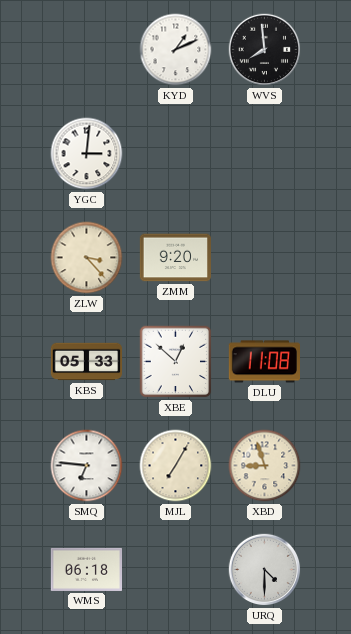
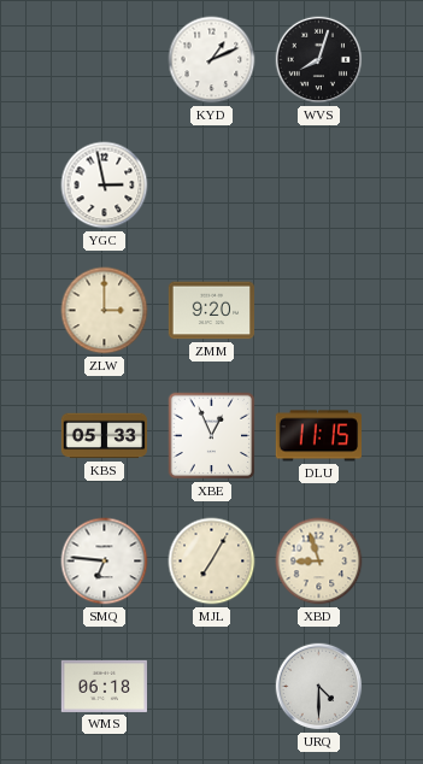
WVS: 7:59 -> 8:03 (319, 60)
YGC: 3:01 -> 2:58 (105, 186)
ZLW: 3:23 -> 3:00 (105, 311)
XBE: 12:52 -> 12:56 (212, 436)
DLU: 11:08 -> 11:15 (318, 436)
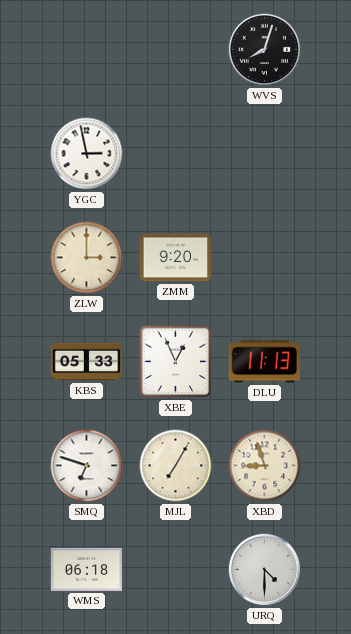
KYD: 1:11 -> none (212, 60)
DLU: 11:15 -> 11:13 (264, 362)
SMQ: 6:46 -> 6:48 (87, 466)
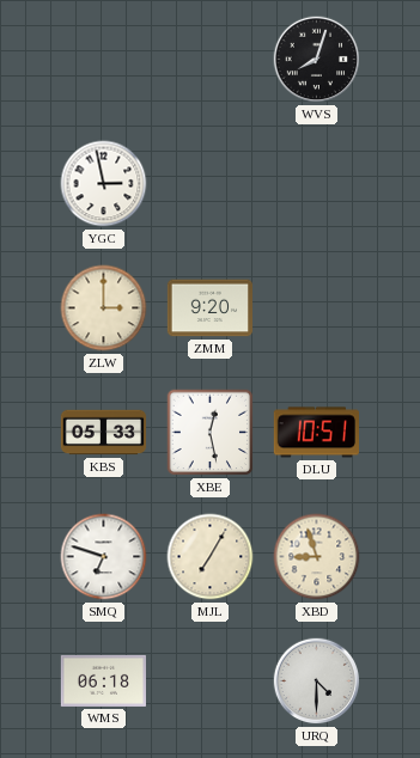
XBE: 12:56 -> 12:28 (211, 433)
DLU: 11:13 -> 10:51 (316, 433)
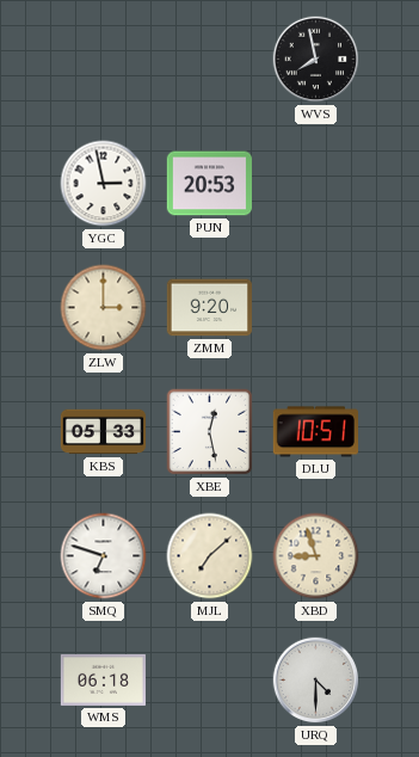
WVS: 8:03 -> 7:58 (316, 60)
PUN: none -> 20:53 (209, 184)
MJL: 7:05 -> 7:08 (210, 556)
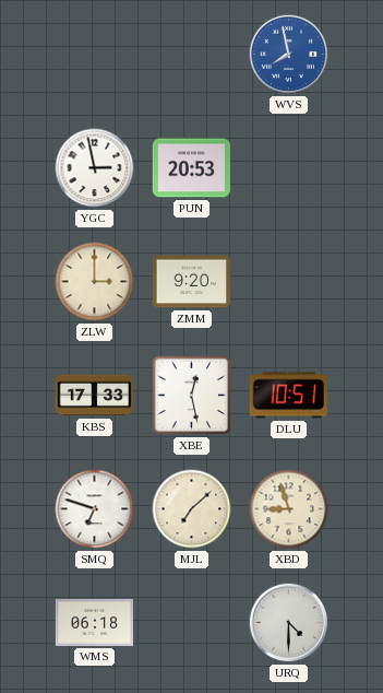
WVS dial: black -> blue (289, 55)
KBS: 05:33 -> 17:33 (95, 396)
